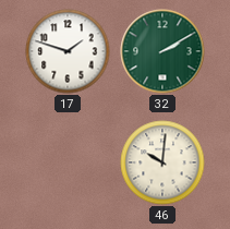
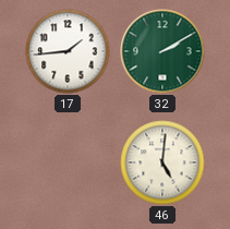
17: 1:48 -> 1:44 (68, 51)
46: 10:01 -> 5:01 (162, 162)
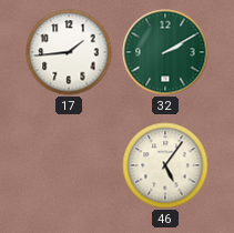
46: 5:01 -> 5:06 (165, 165)
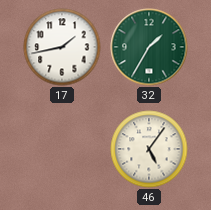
17: 1:44 -> 1:43 (62, 47)
32: 2:10 -> 1:35 (149, 47)
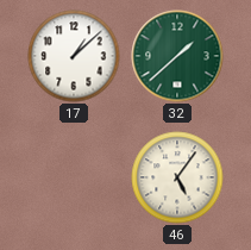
17: 1:43 -> 1:08 (74, 56)
32: 1:35 -> 1:38 (177, 56)
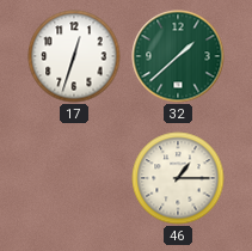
17: 1:08 -> 12:33 (74, 56)
46: 5:06 -> 1:15 (178, 178)
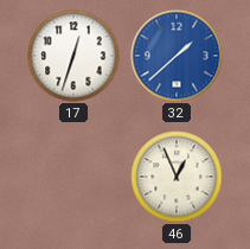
32 dial: green -> blue (177, 56)
46: 1:15 -> 12:56 (177, 177)
